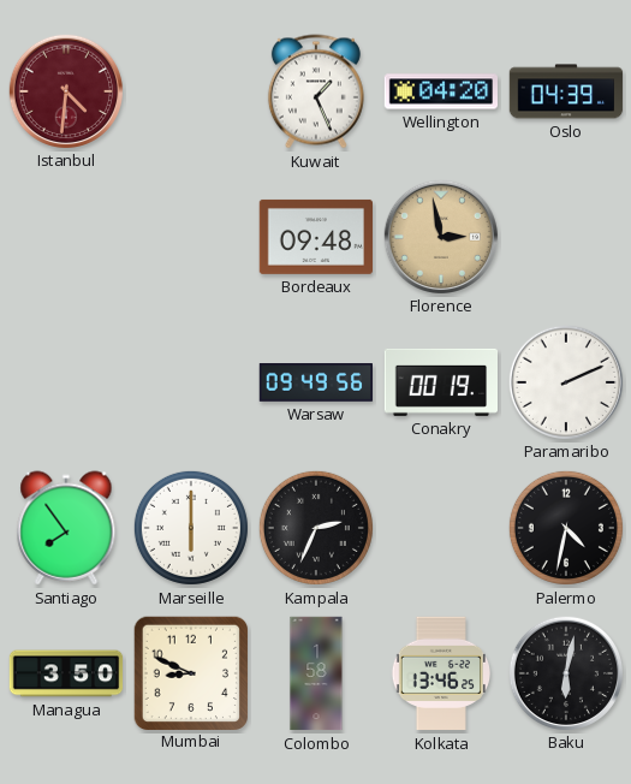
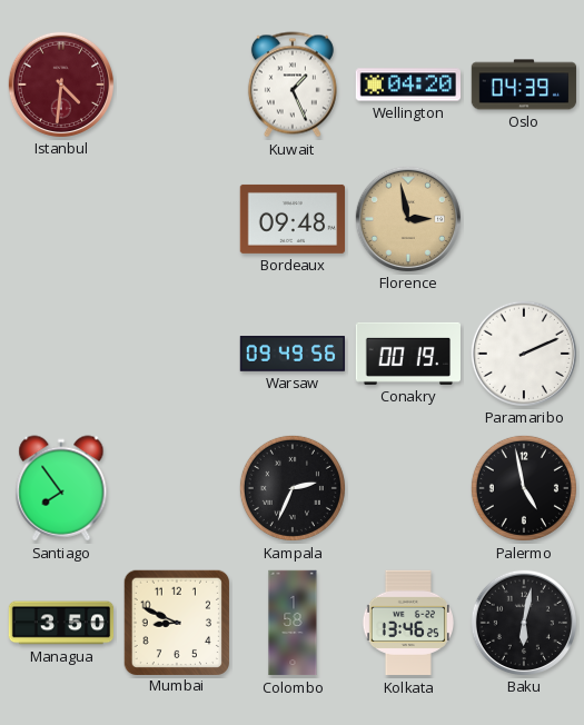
Marseille: 6:00 -> none (191, 528)
Palermo: 4:32 -> 4:58 (524, 488)
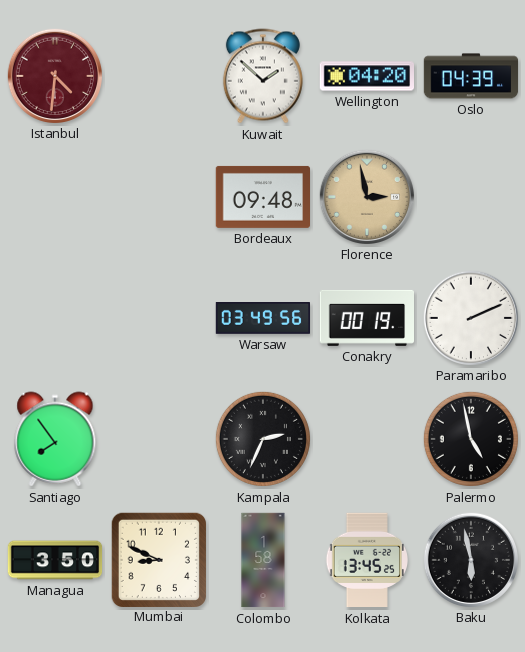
Kuwait: 1:26 -> 1:52 (263, 76)
Warsaw: 09:49 -> 03:49 (262, 319)
Kolkata: 13:46 -> 13:45 (366, 560)
Baku: 6:02 -> 5:58 (470, 559)
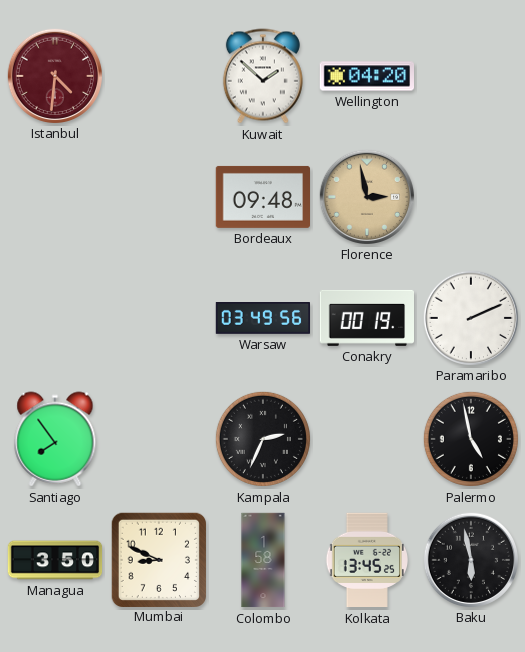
Oslo: 04:39 -> none (471, 76)
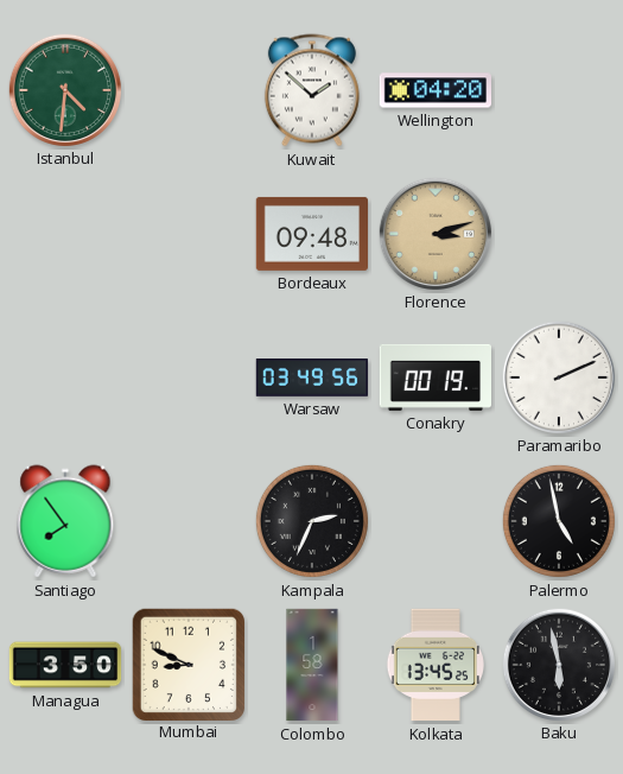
Istanbul dial: burgundy -> green (64, 89)
Florence: 2:58 -> 3:12 (434, 233)
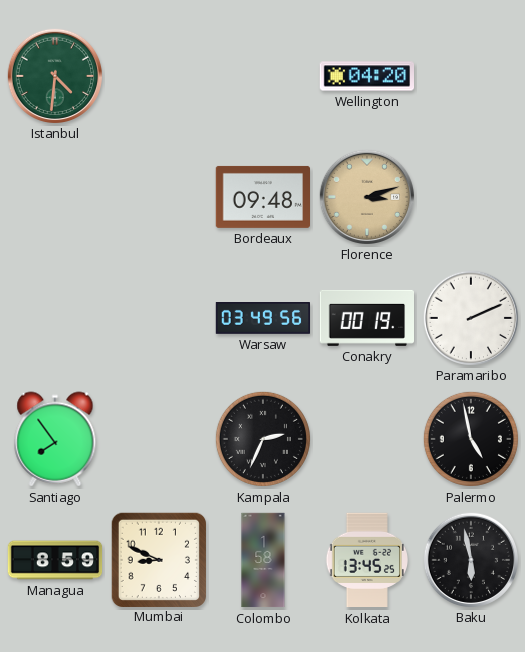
Kuwait: 1:52 -> none (312, 90)
Managua: 3:50 -> 8:59 (55, 560)
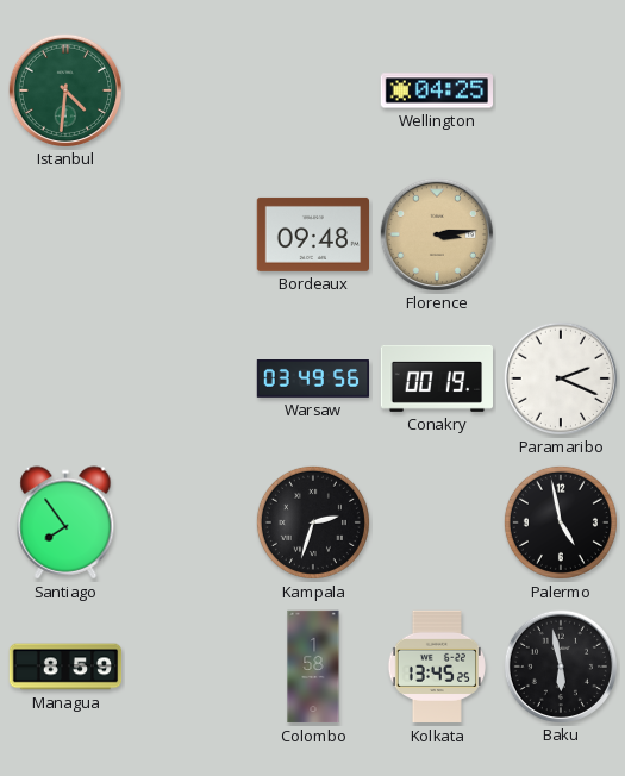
Wellington: 04:20 -> 04:25 (437, 90)
Florence: 3:12 -> 3:14 (436, 233)
Paramaribo: 2:11 -> 2:19 (560, 377)
Kampala: 2:34 -> 2:33 (313, 522)
Mumbai: 8:49 -> none (158, 559)
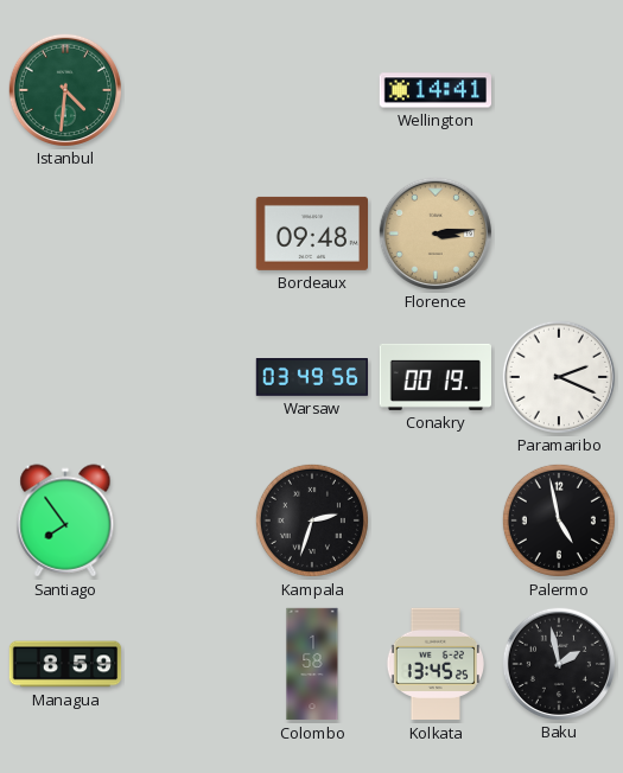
Wellington: 04:25 -> 14:41 (436, 90)
Baku: 5:58 -> 1:58 (558, 663)
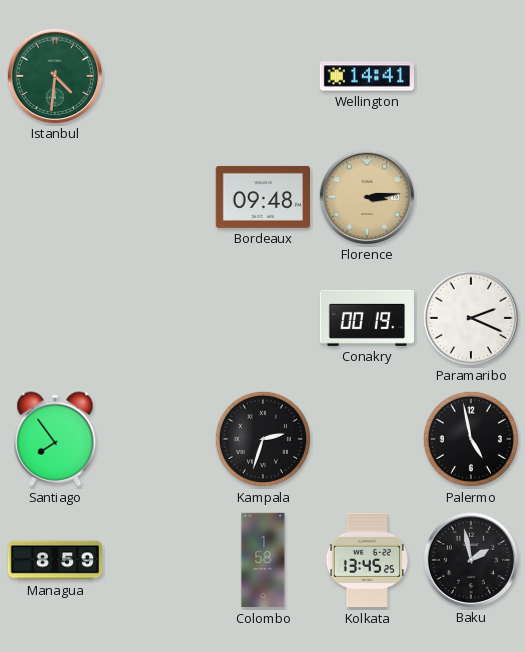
Warsaw: 03:49 -> none (311, 378)
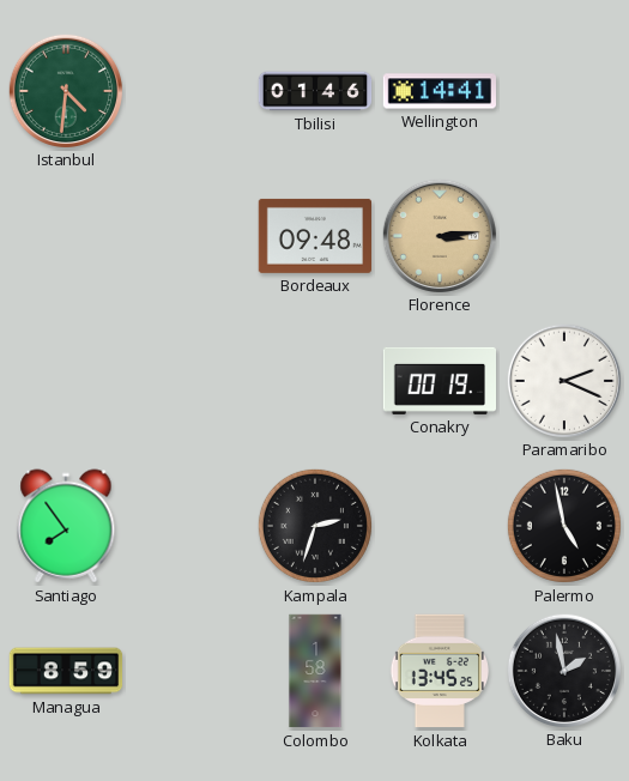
Tbilisi: none -> 01:46 (315, 91)
